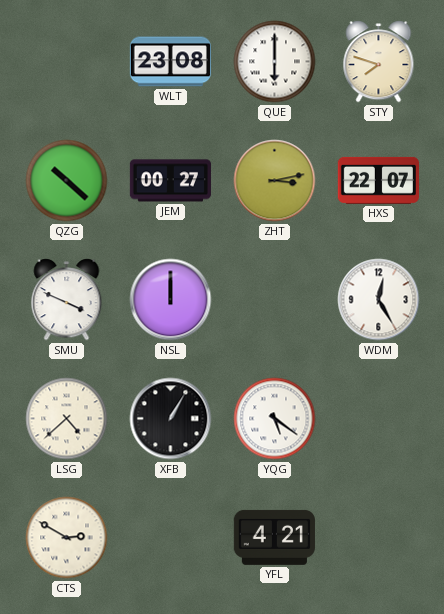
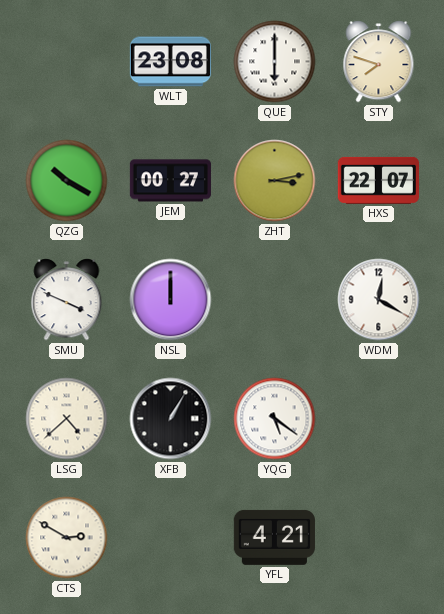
QZG: 10:22 -> 10:20 (67, 181)
WDM: 12:25 -> 12:20 (379, 300)
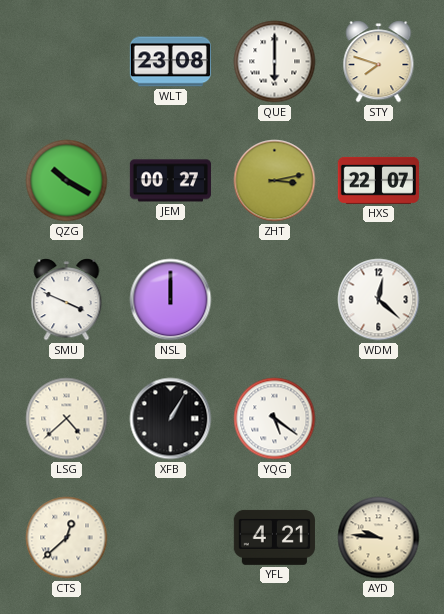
WDM: 12:20 -> 12:22 (379, 300)
CTS: 2:50 -> 12:38 (67, 538)
AYD: none -> 9:46 (379, 538)
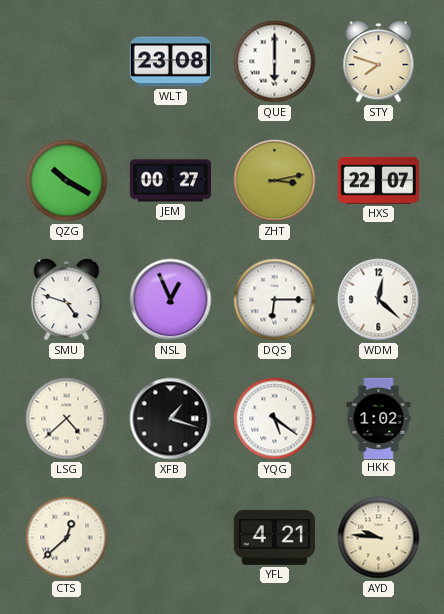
SMU: 3:49 -> 4:48 (67, 300)
NSL: 12:00 -> 12:56 (171, 300)
DQS: none -> 6:15 (275, 300)
XFB: 1:05 -> 1:18 (171, 419)
HKK: none -> 1:02 (379, 418)
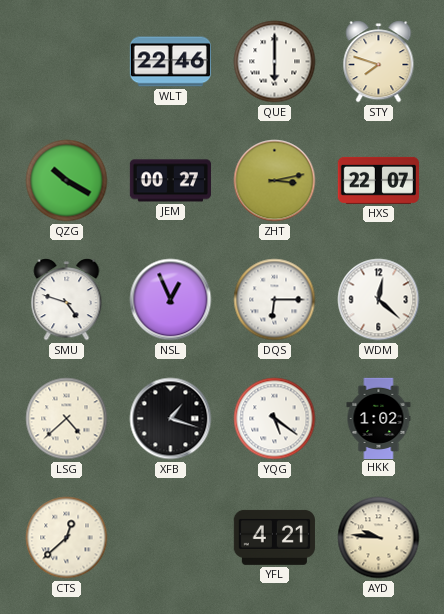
WLT: 23:08 -> 22:46 (170, 62)
